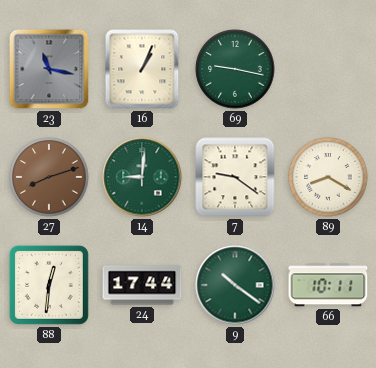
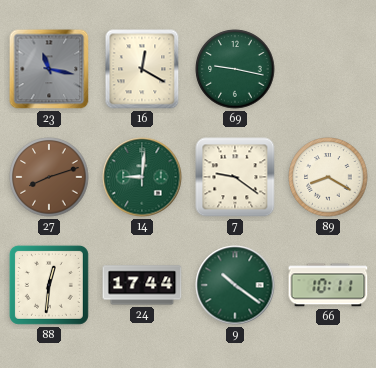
16: 1:04 -> 12:20 (142, 69)
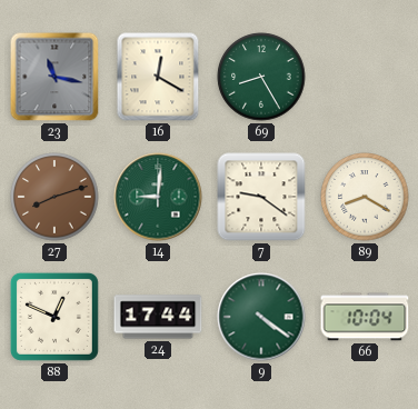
69: 9:17 -> 8:25 (261, 77)
88: 12:31 -> 12:49 (54, 317)
9: 10:21 -> 4:21 (261, 317)
66: 10:11 -> 10:04 (365, 317)
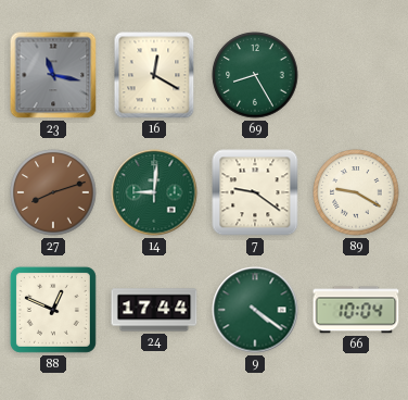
89: 8:20 -> 9:20 (356, 192)
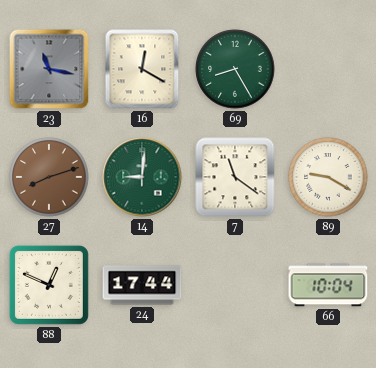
7: 9:21 -> 11:21 (235, 177)
9: 4:21 -> none (255, 310)
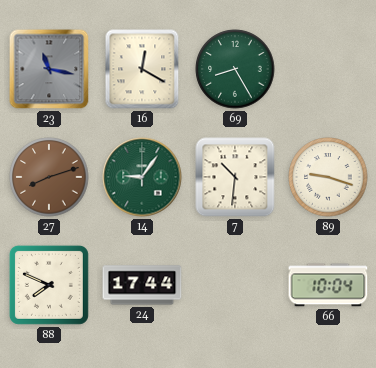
14: 9:01 -> 9:06 (142, 177)
7: 11:21 -> 10:31 (235, 177)
89: 9:20 -> 9:18 (328, 177)
88: 12:49 -> 7:49 (49, 285)
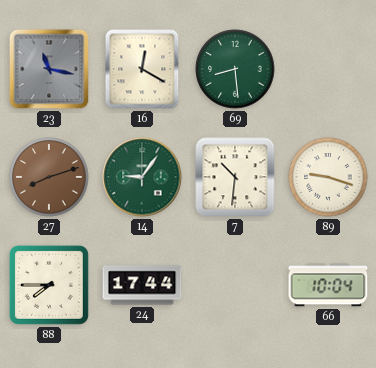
69: 8:25 -> 8:29 (235, 69)
88: 7:49 -> 7:45 (49, 285)
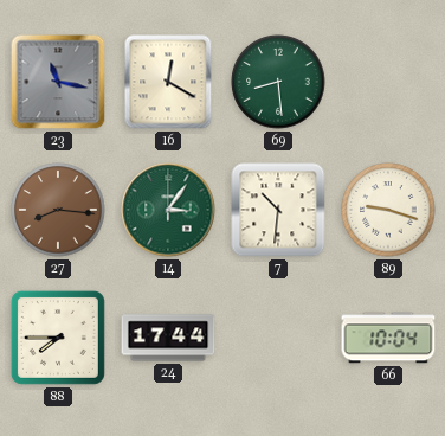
27: 8:12 -> 8:16 (58, 210)
14: 9:06 -> 3:06 (168, 210)
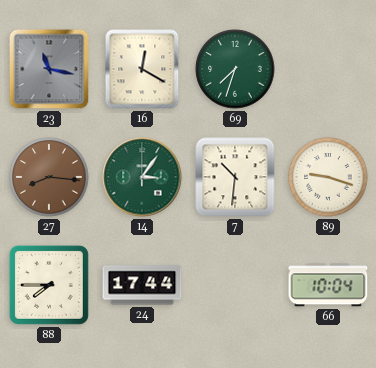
69: 8:29 -> 7:33 (235, 69)
